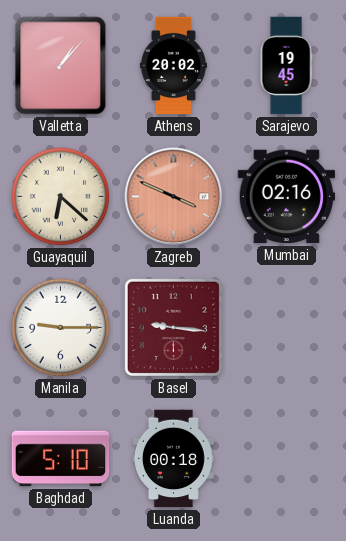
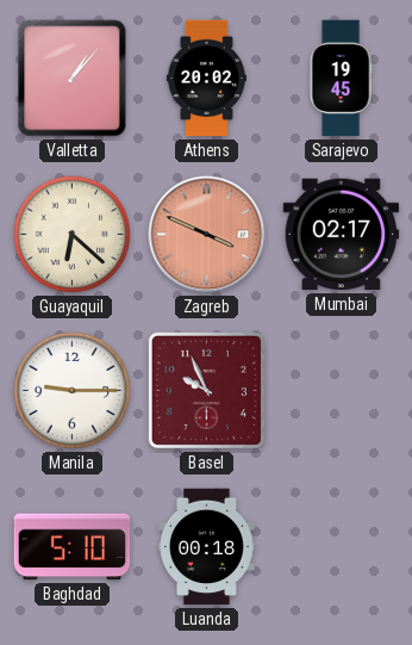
Mumbai: 02:16 -> 02:17 (342, 235)
Basel: 9:16 -> 9:56 (206, 390)
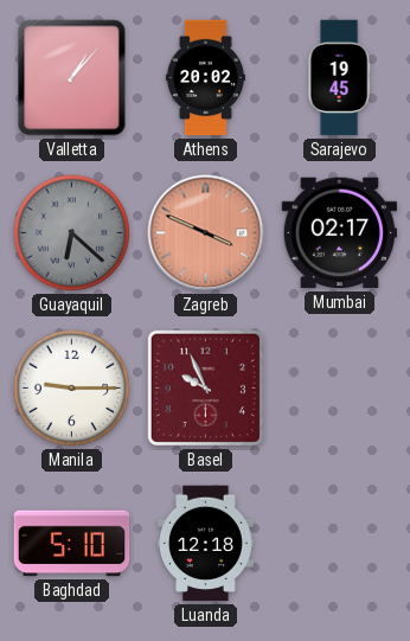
Guayaquil dial: cream -> grey (72, 233)
Luanda: 00:18 -> 12:18 (205, 544)
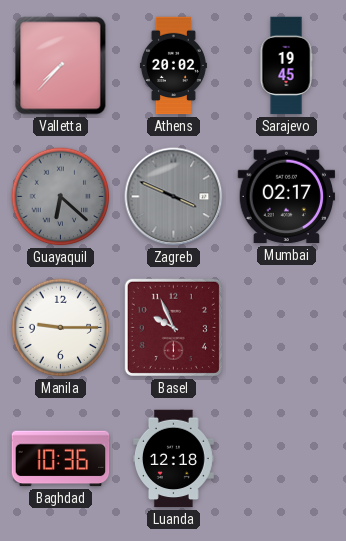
Valletta: 1:07 -> 7:37 (61, 66)
Zagreb dial: salmon -> grey (174, 197)
Baghdad: 5:10 -> 10:36 (61, 459)
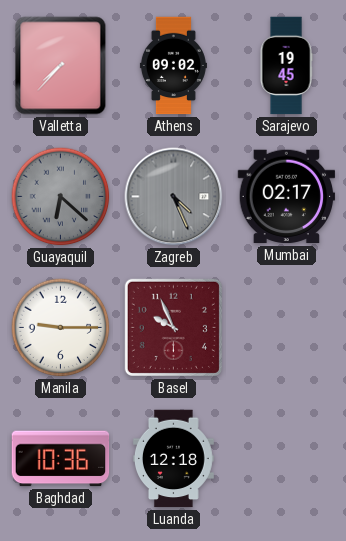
Athens: 20:02 -> 09:02 (173, 66)
Zagreb: 3:49 -> 4:26 (174, 197)
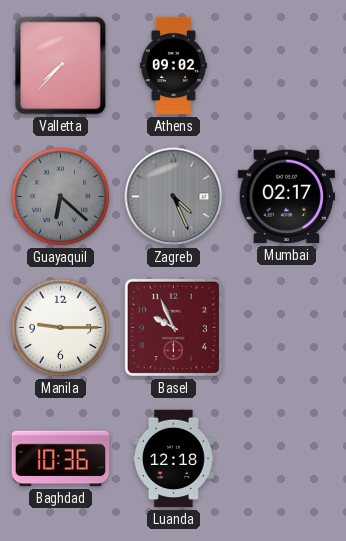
Sarajevo: 19:45 -> none (286, 66)
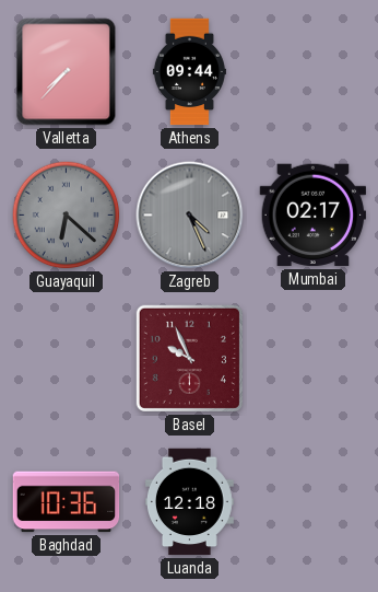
Athens: 09:02 -> 09:44 (189, 72)
Manila: 9:15 -> none (61, 328)
